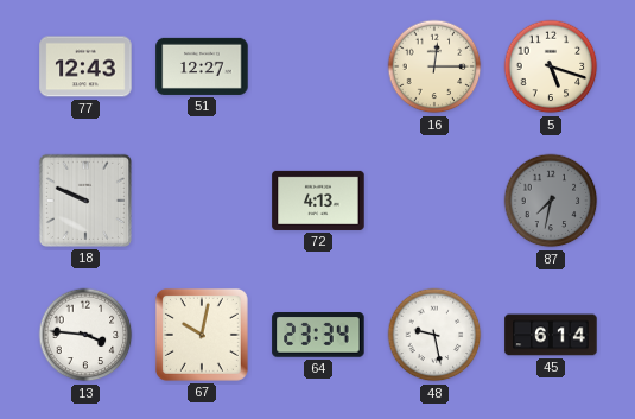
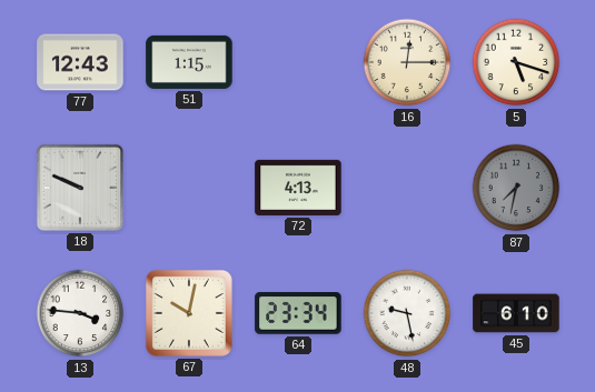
51: 12:27 -> 1:15 (189, 62)
45: 6:14 -> 6:10 (516, 313)
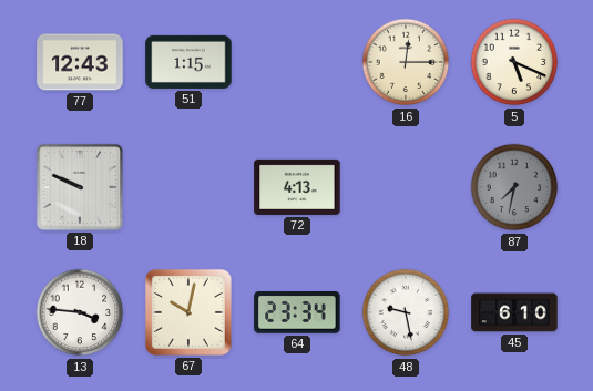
5: 5:18 -> 5:19 (514, 62)
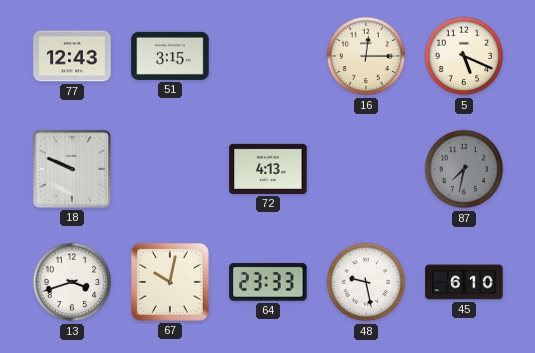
51: 1:15 -> 3:15 (170, 56)
13: 3:46 -> 3:42 (72, 282)
64: 23:34 -> 23:33 (268, 283)
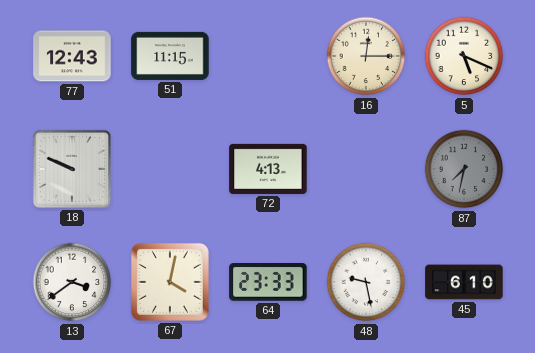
51: 3:15 -> 11:15 (170, 56)
13: 3:42 -> 3:39 (72, 282)
67: 10:02 -> 4:02 (170, 282)
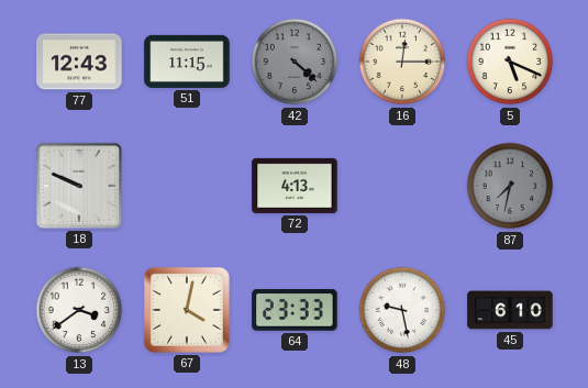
42: none -> 4:22 (295, 62)
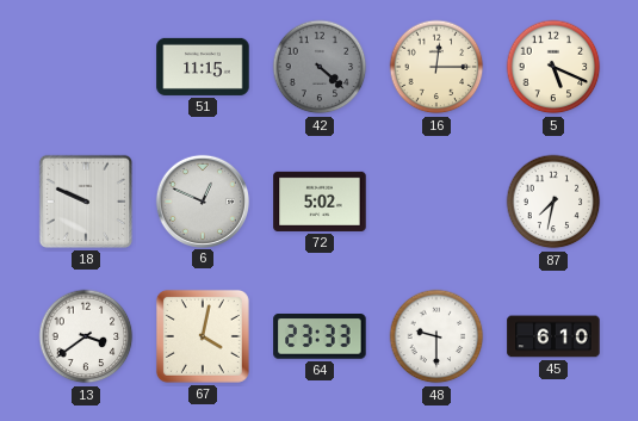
77: 12:43 -> none (79, 62)
6: none -> 12:49 (202, 200)
72: 4:13 -> 5:02 (320, 202)
87 dial: grey -> white (553, 202)
48: 9:28 -> 9:30 (436, 336)
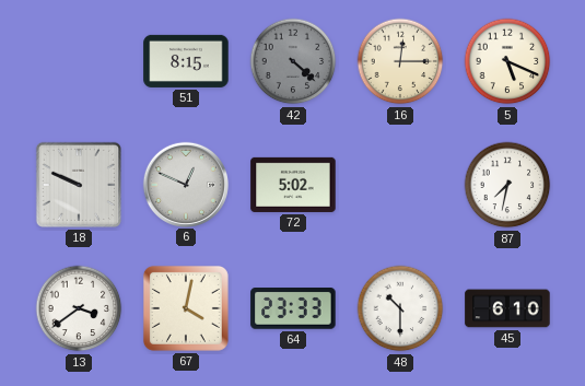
51: 11:15 -> 8:15 (186, 61)
48: 9:30 -> 10:30 (400, 308)
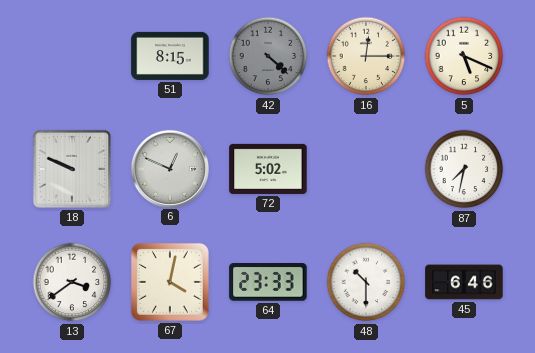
45: 6:10 -> 6:46 (464, 282)
